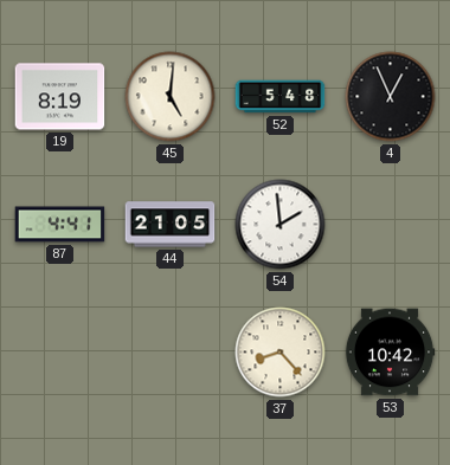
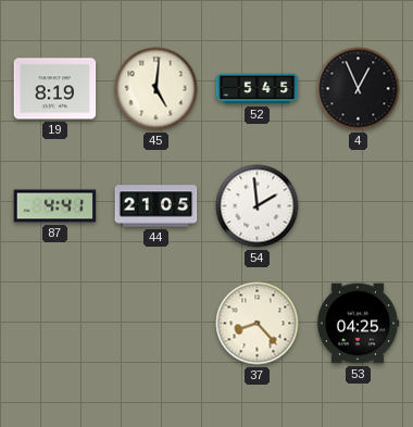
52: 5:48 -> 5:45 (258, 89)
53: 10:42 -> 04:25 (358, 324)
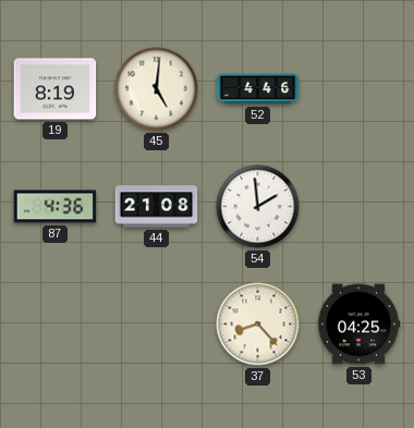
52: 5:45 -> 4:46 (258, 89)
4: 12:56 -> none (359, 89)
87: 4:41 -> 4:36 (56, 207)
44: 21:05 -> 21:08 (157, 207)
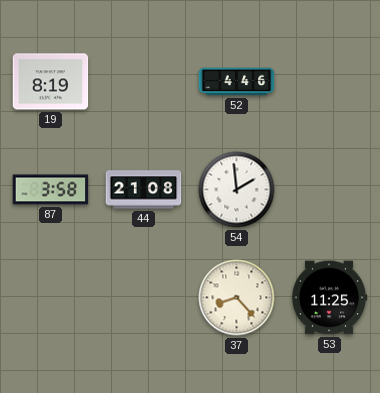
45: 5:01 -> none (157, 89)
87: 4:36 -> 3:58 (51, 190)
53: 04:25 -> 11:25 (329, 298)
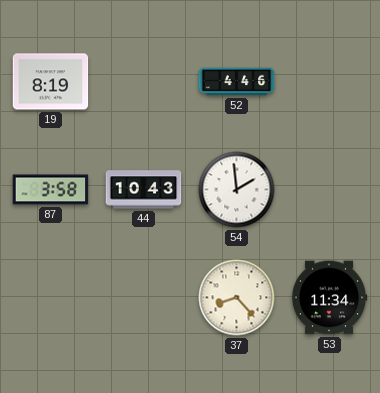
44: 21:08 -> 10:43 (144, 190)
53: 11:25 -> 11:34 (329, 298)
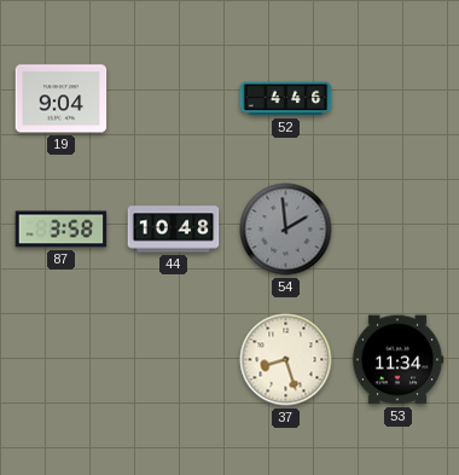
19: 8:19 -> 9:04 (62, 99)
44: 10:43 -> 10:48 (174, 230)
54 dial: white -> grey (286, 230)
37: 8:23 -> 8:27 (286, 360)
